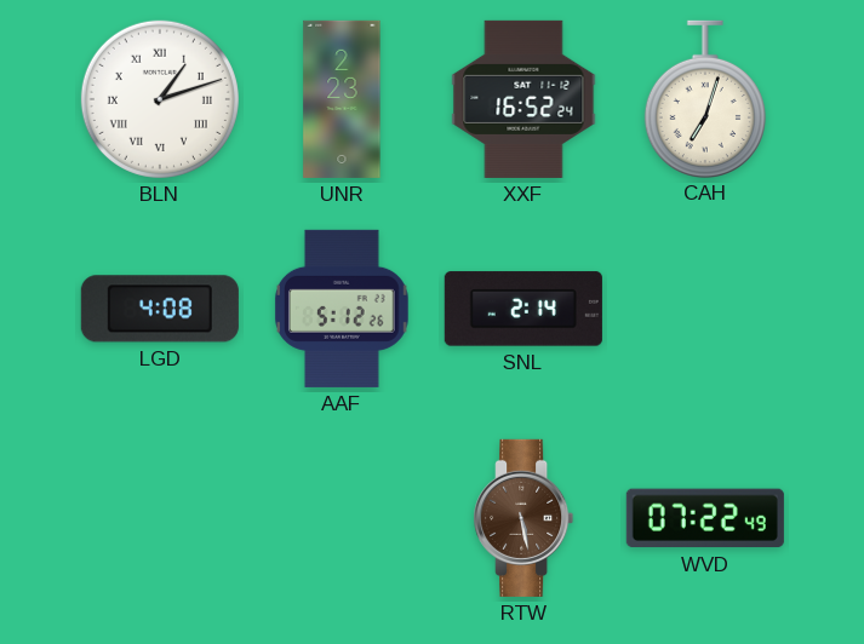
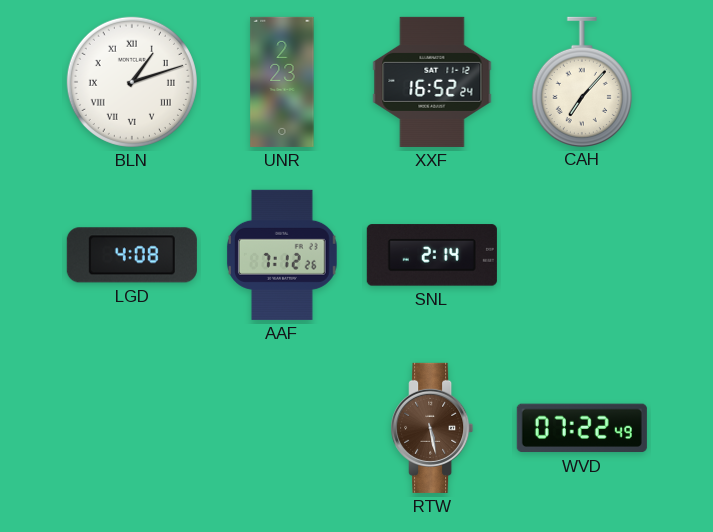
CAH: 7:03 -> 7:07 (582, 81)
AAF: 5:12 -> 7:12 (282, 255)
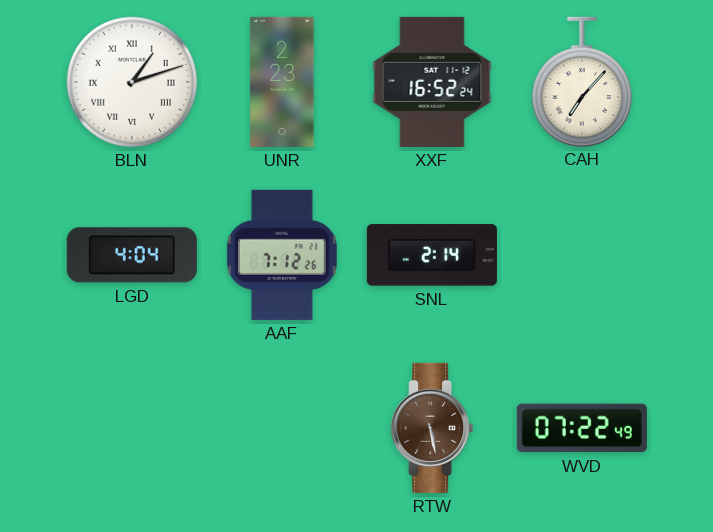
LGD: 4:08 -> 4:04 (132, 255)
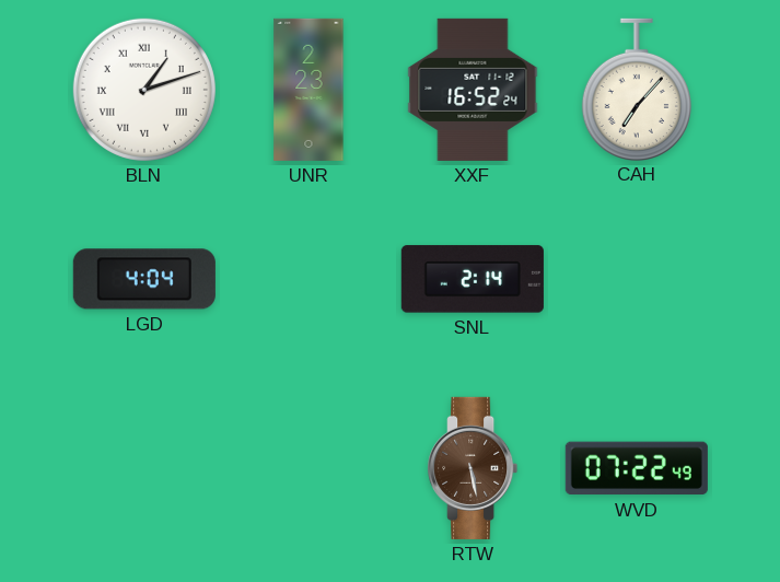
AAF: 7:12 -> none (282, 255)
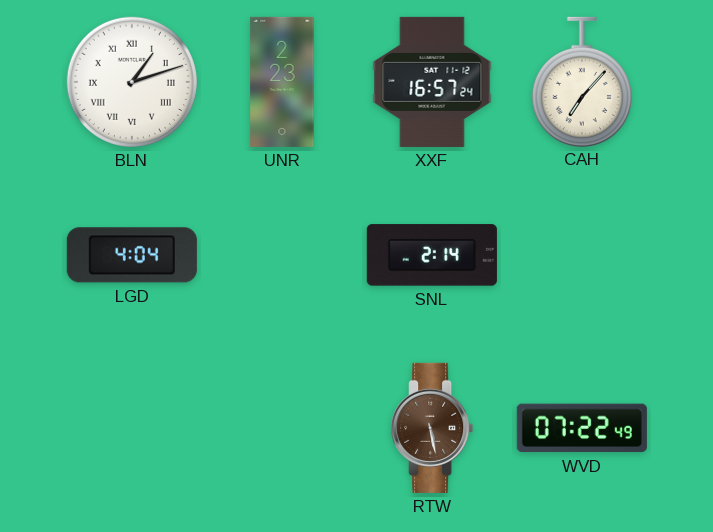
XXF: 16:52 -> 16:57 (432, 82)
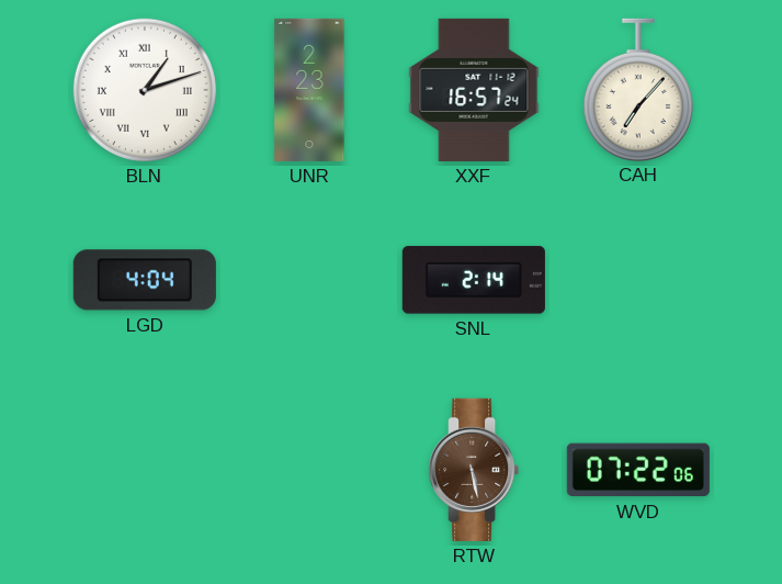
WVD: 07:22:49 -> 07:22:06 (638, 470)
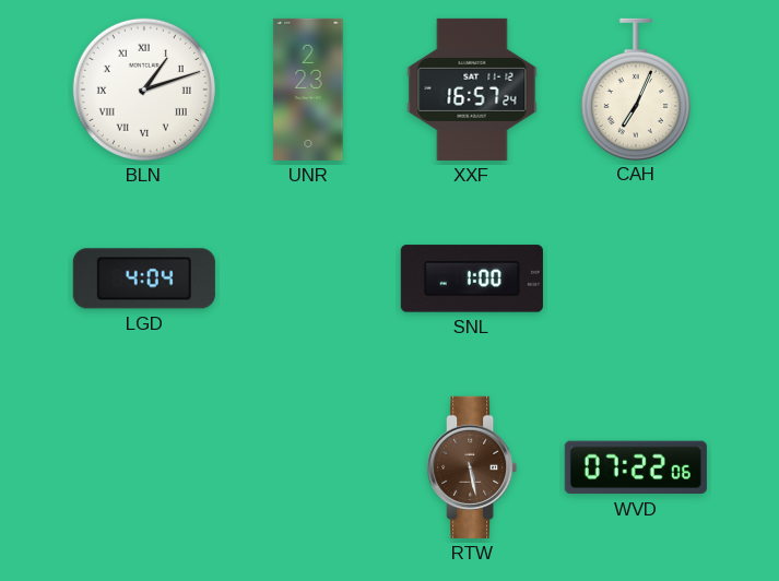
CAH: 7:07 -> 7:04 (636, 88)
SNL: 2:14 -> 1:00 (472, 278)
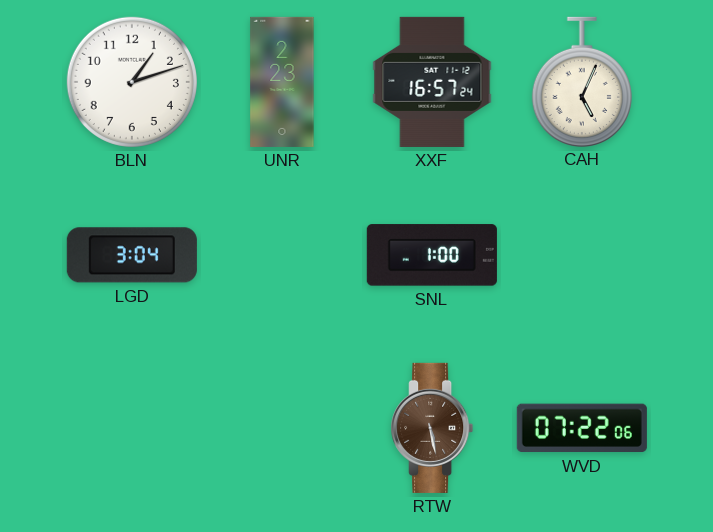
BLN numerals: Roman -> Arabic (132, 82)
CAH: 7:04 -> 5:04 (582, 81)
LGD: 4:04 -> 3:04 (132, 255)
